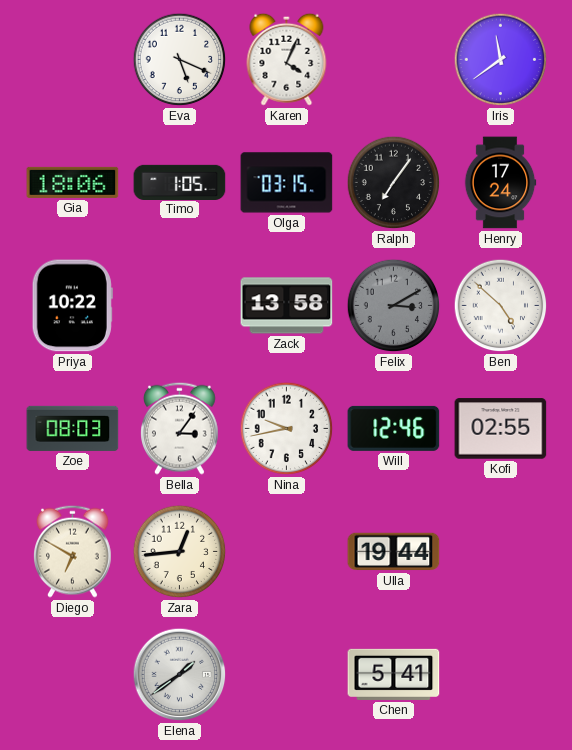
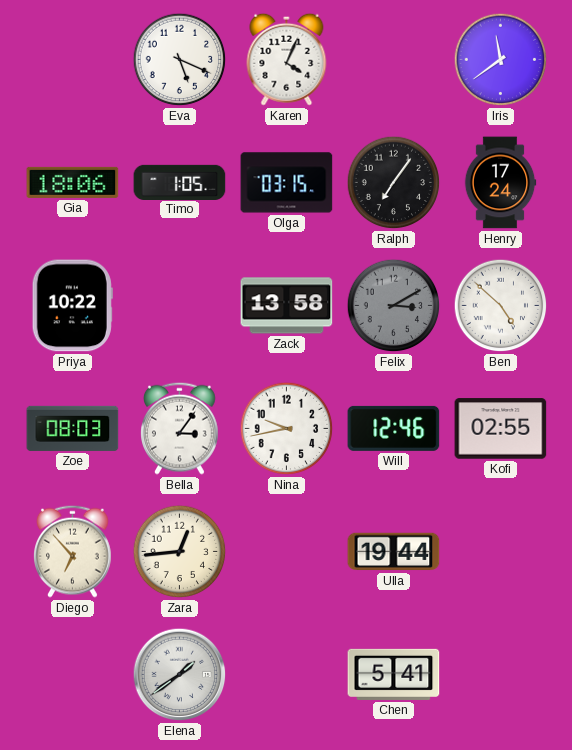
Diego: 6:50 -> 6:53 (73, 551)
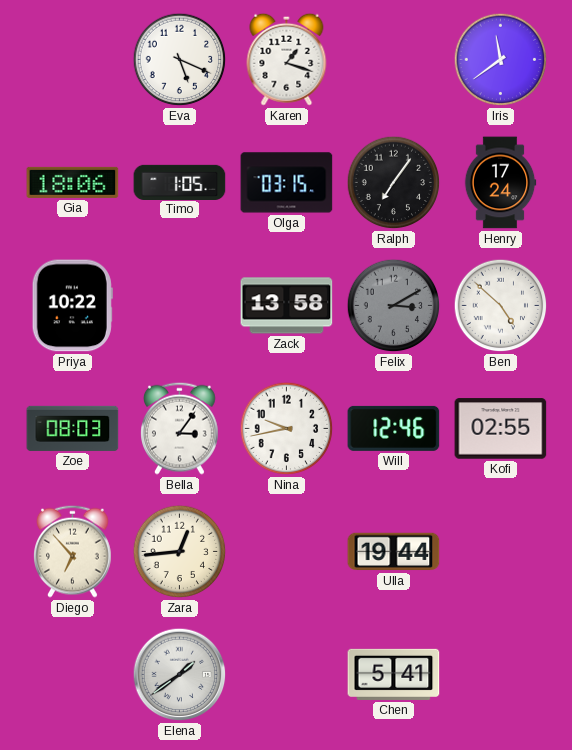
Karen: 4:04 -> 1:18 (287, 59)
